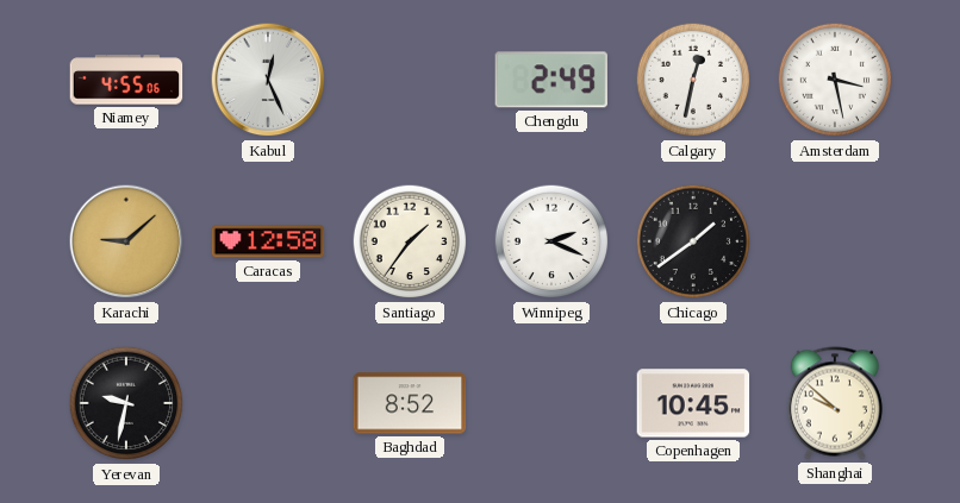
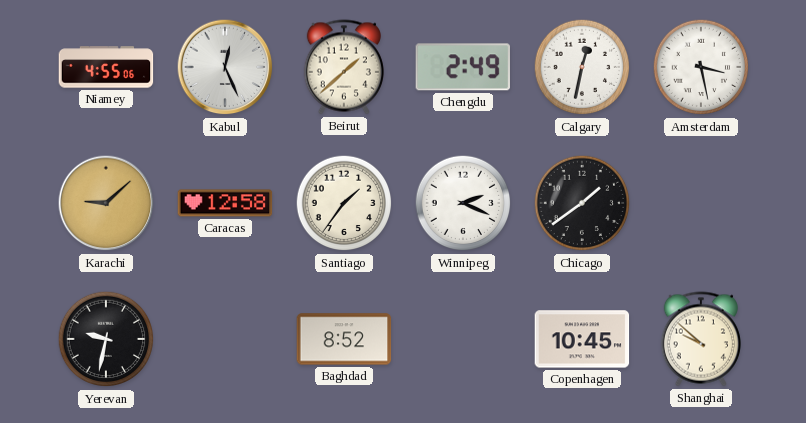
Beirut: none -> 1:38 (344, 67)
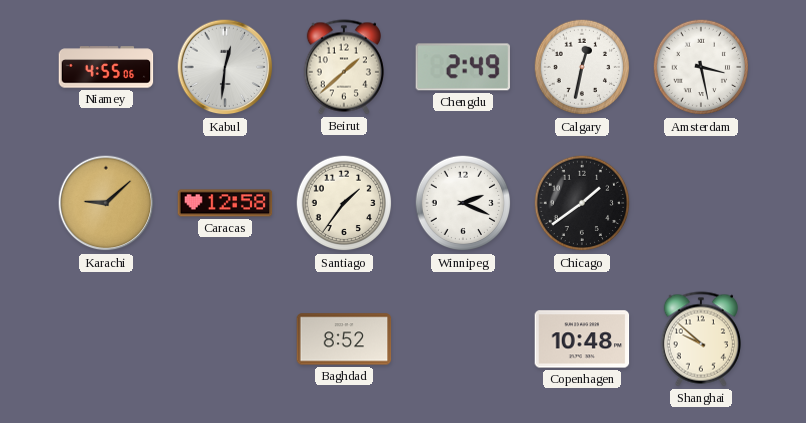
Kabul: 12:26 -> 12:31 (225, 67)
Yerevan: 9:32 -> none (106, 339)
Copenhagen: 10:45 -> 10:48 (582, 339)
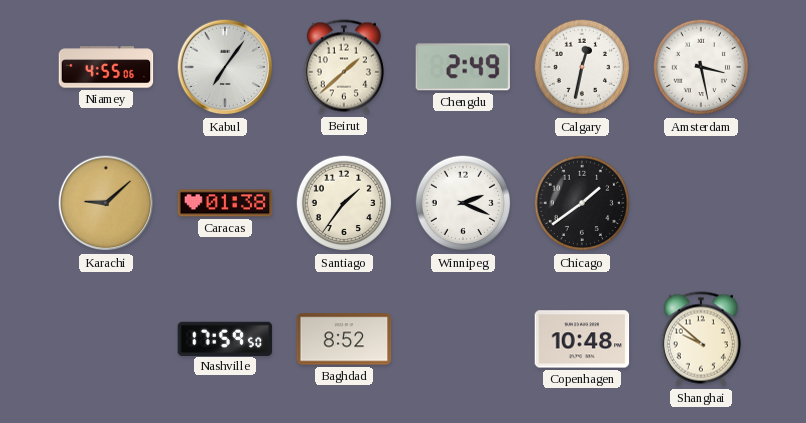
Kabul: 12:31 -> 7:06 (225, 67)
Caracas: 12:58 -> 01:38 (225, 203)
Nashville: none -> 17:59 (225, 338)
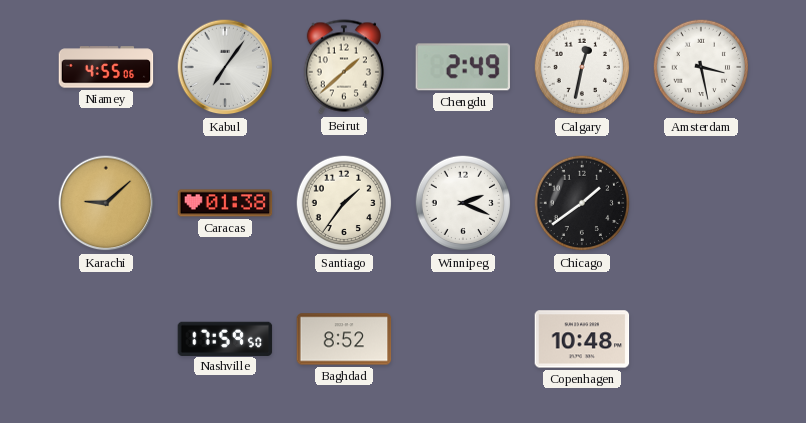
Shanghai: 9:52 -> none (701, 339)
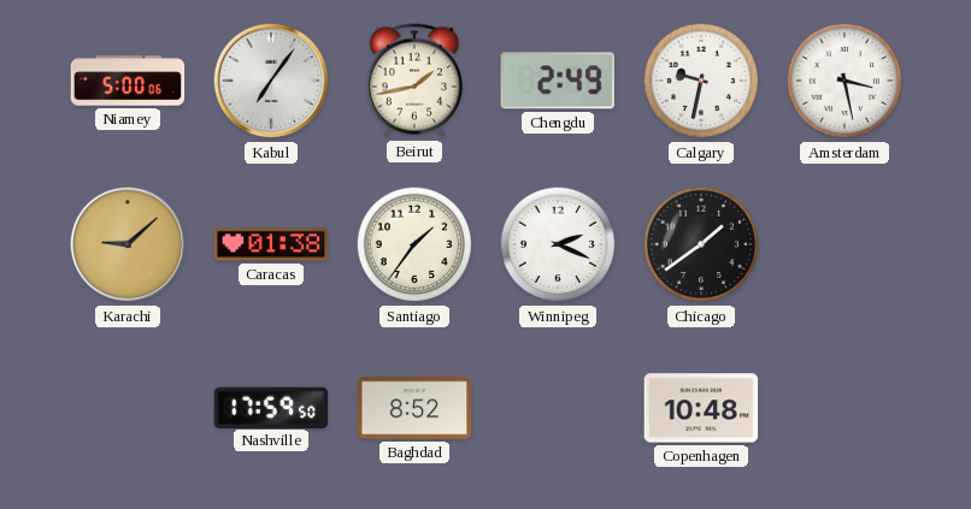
Niamey: 4:55 -> 5:00 (128, 81)
Beirut: 1:38 -> 1:43 (414, 81)
Calgary: 12:32 -> 9:32 (701, 81)
